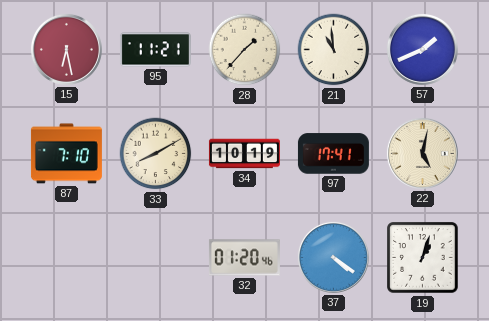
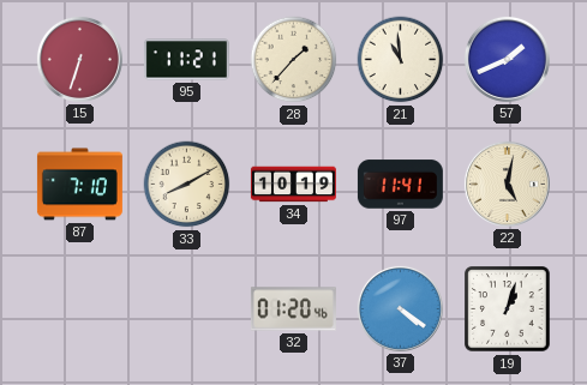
15: 6:28 -> 6:33 (79, 59)
97: 17:41 -> 11:41 (400, 185)
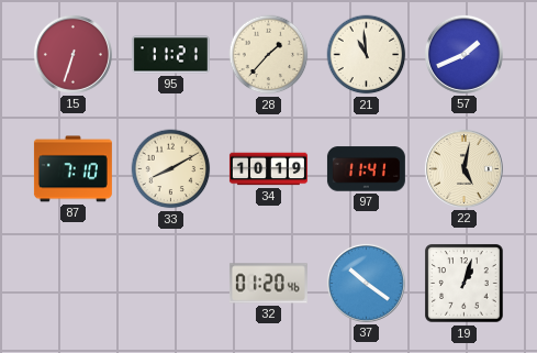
37: 4:21 -> 10:21 (366, 283)
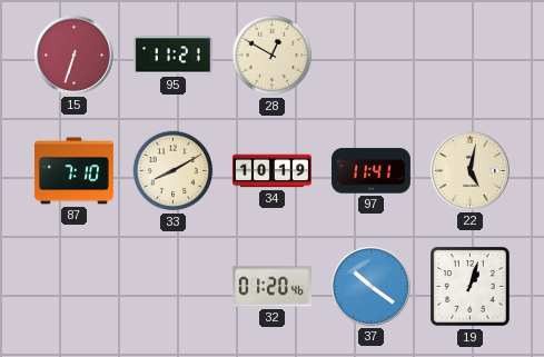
28: 1:37 -> 12:50 (273, 56)
21: 10:59 -> none (367, 55)
57: 1:41 -> none (463, 54)
